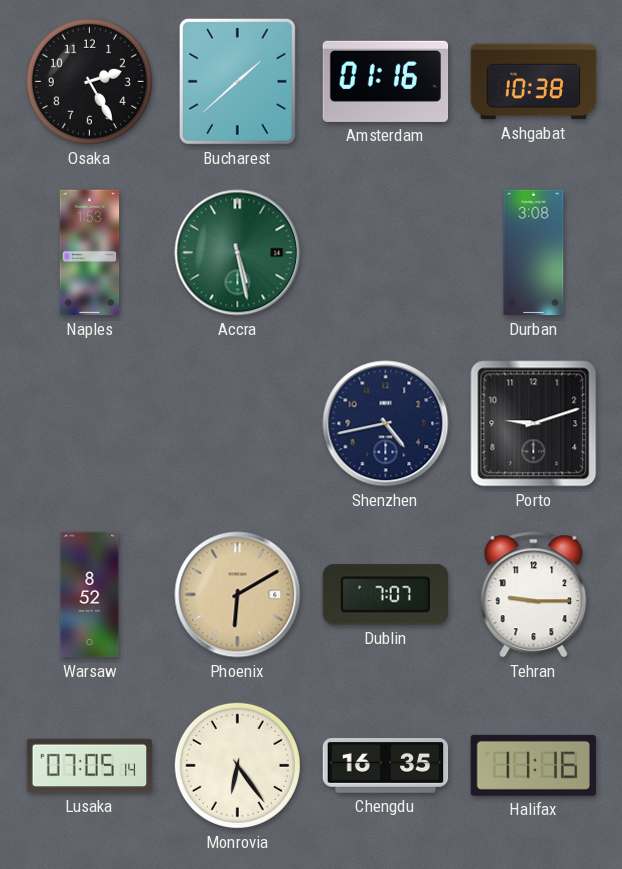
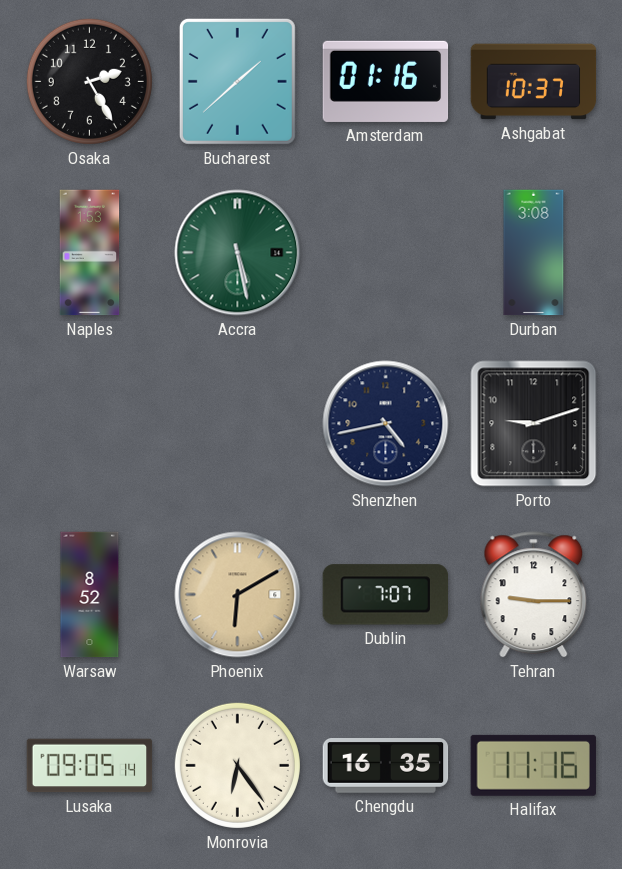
Ashgabat: 10:38 -> 10:37 (534, 82)
Lusaka: 07:05 -> 09:05 (90, 766)
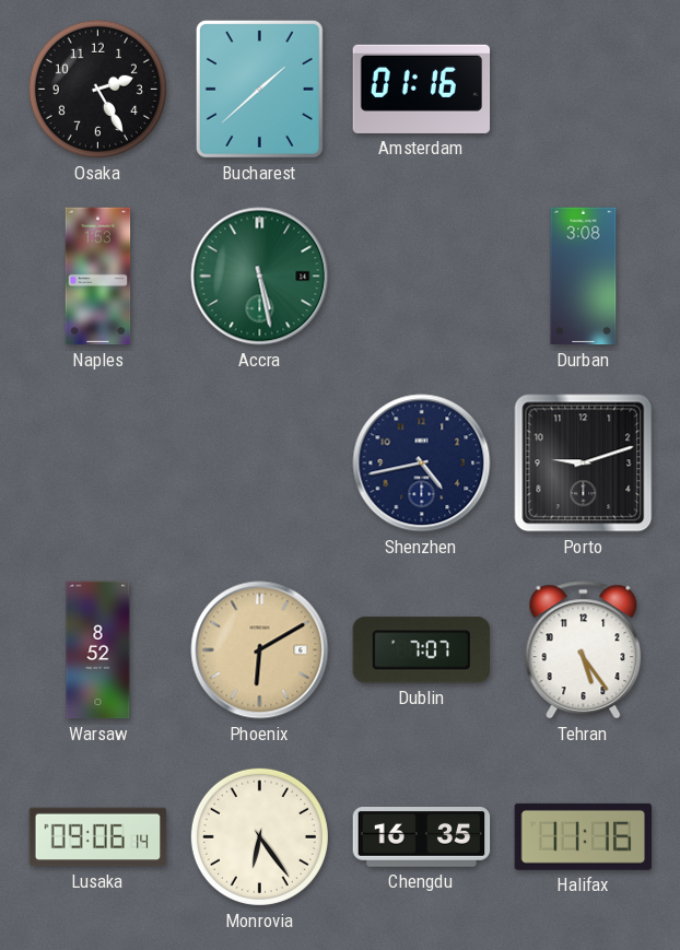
Ashgabat: 10:37 -> none (534, 82)
Tehran: 9:15 -> 5:24 (584, 650)
Lusaka: 09:05 -> 09:06 (98, 837)
